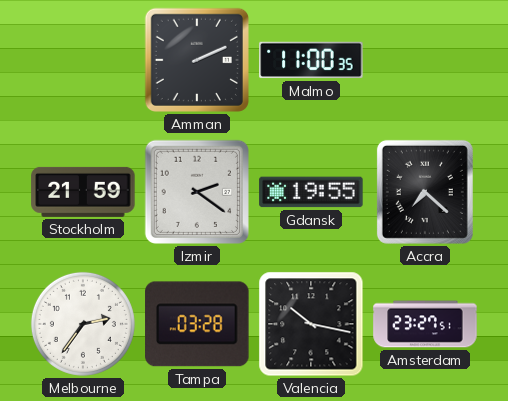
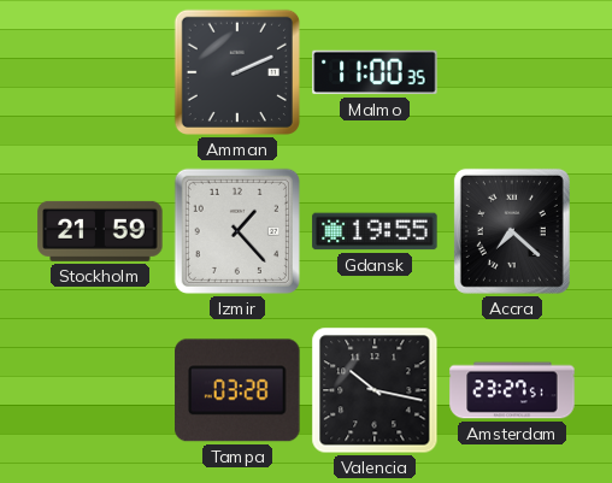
Izmir: 2:21 -> 1:23 (237, 231)
Melbourne: 2:36 -> none (83, 324)
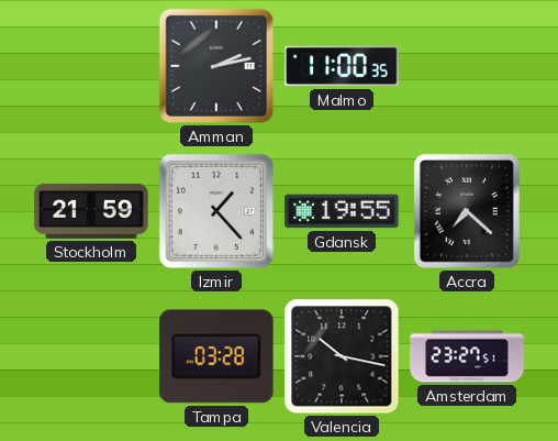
Amman: 2:11 -> 2:13 (216, 66)
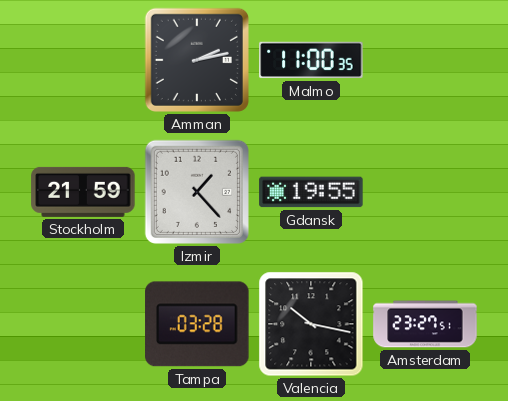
Accra: 7:22 -> none (467, 211)
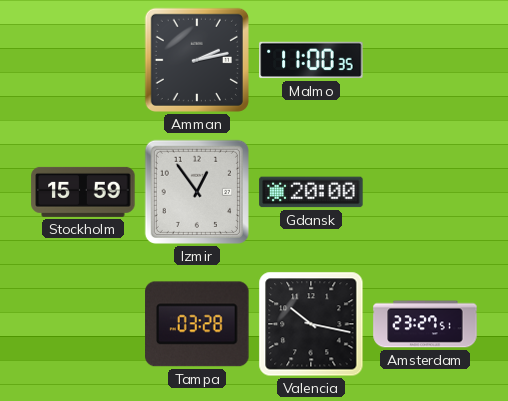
Stockholm: 21:59 -> 15:59 (83, 192)
Izmir: 1:23 -> 12:54 (197, 192)
Gdansk: 19:55 -> 20:00 (311, 192)
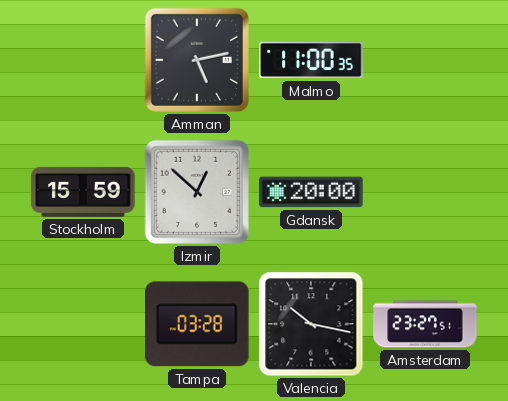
Amman: 2:13 -> 5:13 (197, 60)
Izmir: 12:54 -> 12:52 (197, 192)
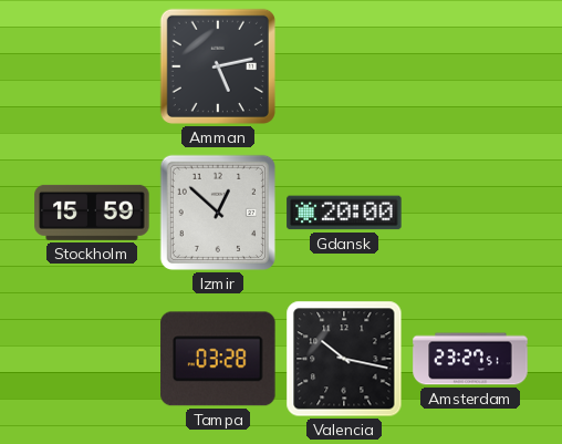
Malmo: 11:00 -> none (311, 60)
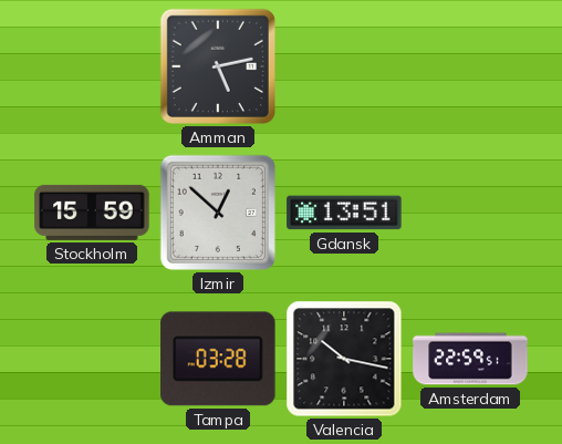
Gdansk: 20:00 -> 13:51 (344, 213)
Amsterdam: 23:27 -> 22:59 (470, 359)
